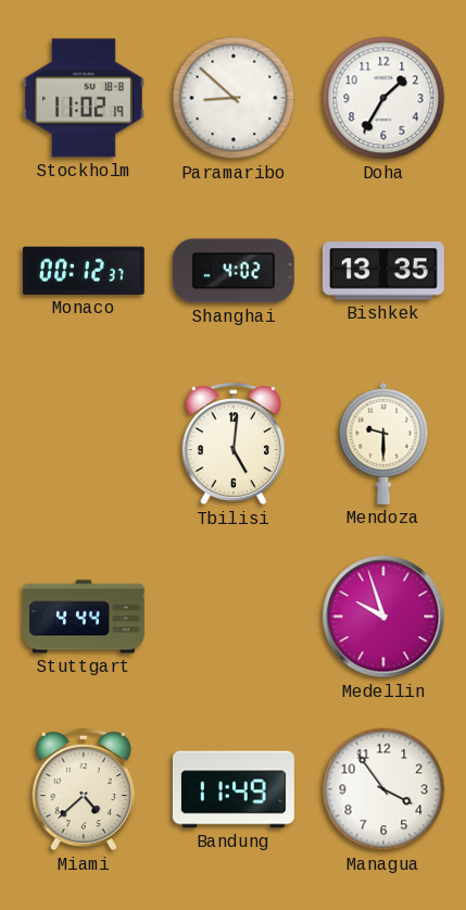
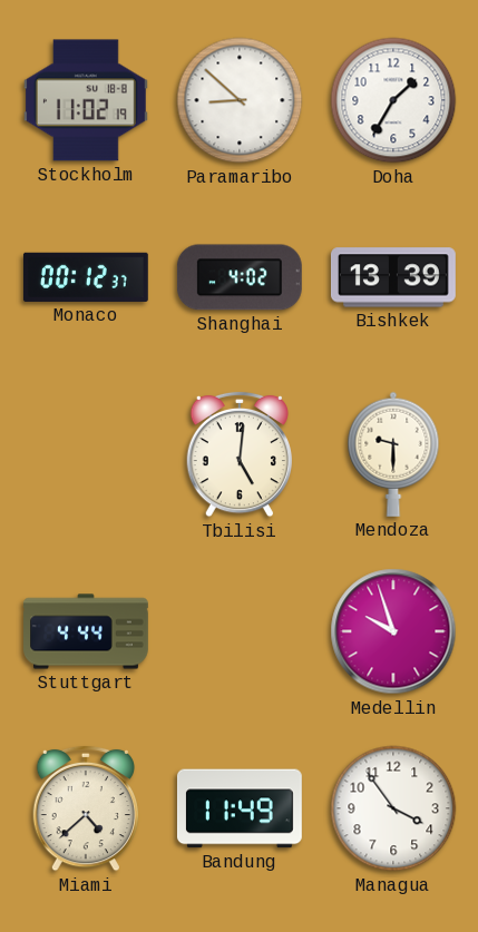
Bishkek: 13:35 -> 13:39 (393, 277)
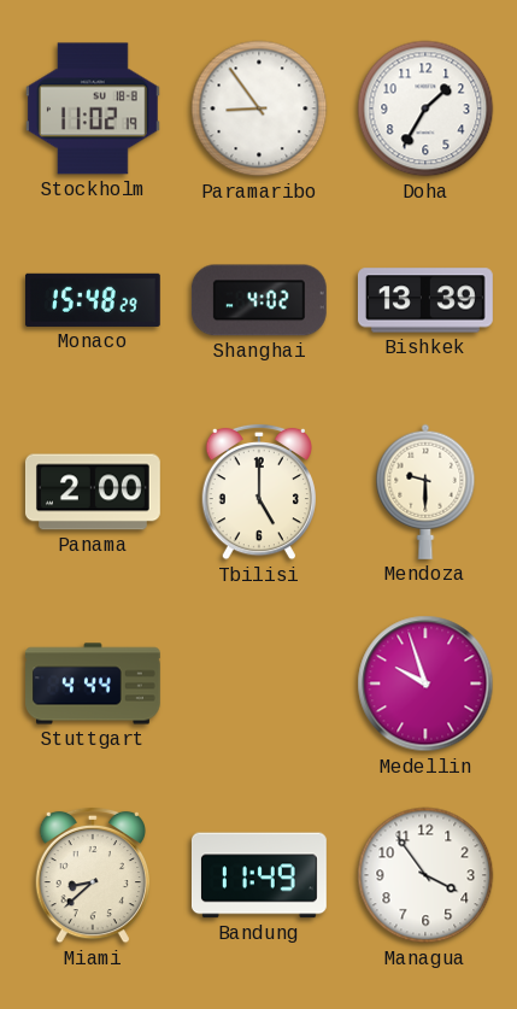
Paramaribo: 8:52 -> 8:54 (259, 108)
Monaco: 00:12 -> 15:48 (93, 300)
Panama: none -> 2:00 (93, 492)
Tbilisi: 5:01 -> 5:00 (258, 492)
Miami: 4:38 -> 8:38 (92, 875)
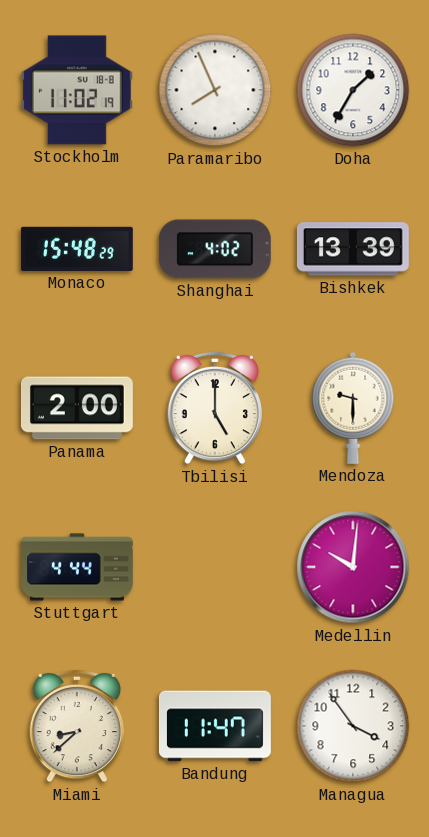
Paramaribo: 8:54 -> 7:56 (215, 90)
Medellin: 9:57 -> 10:01 (353, 567)
Bandung: 11:49 -> 11:47 (215, 726)
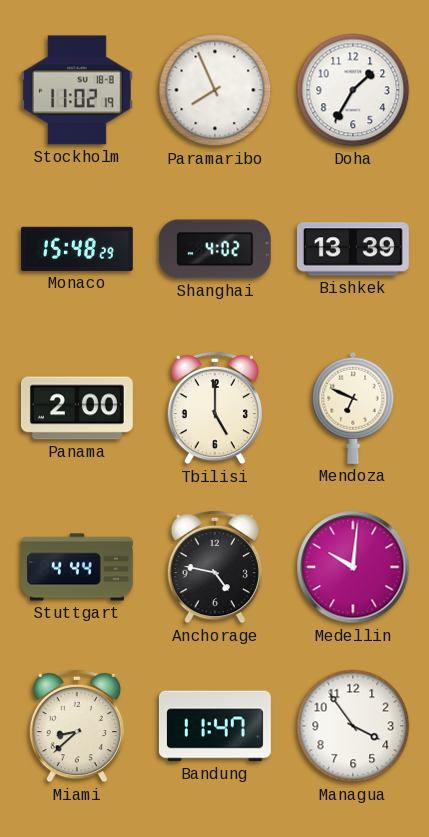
Mendoza: 9:30 -> 6:49 (353, 408)
Anchorage: none -> 4:47 (214, 567)
